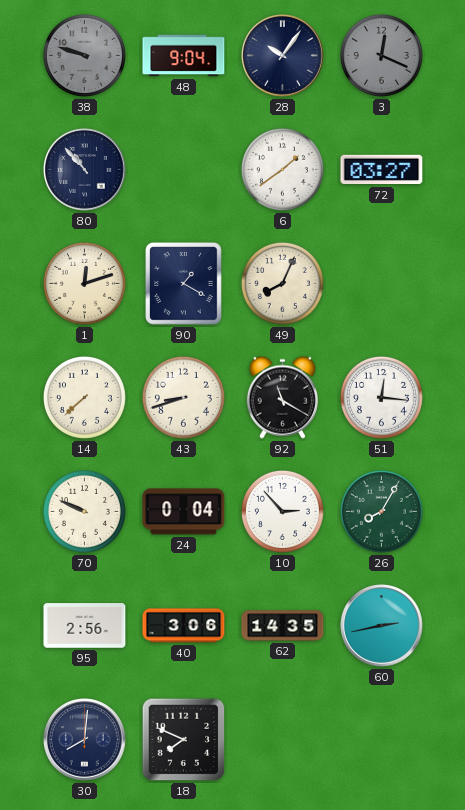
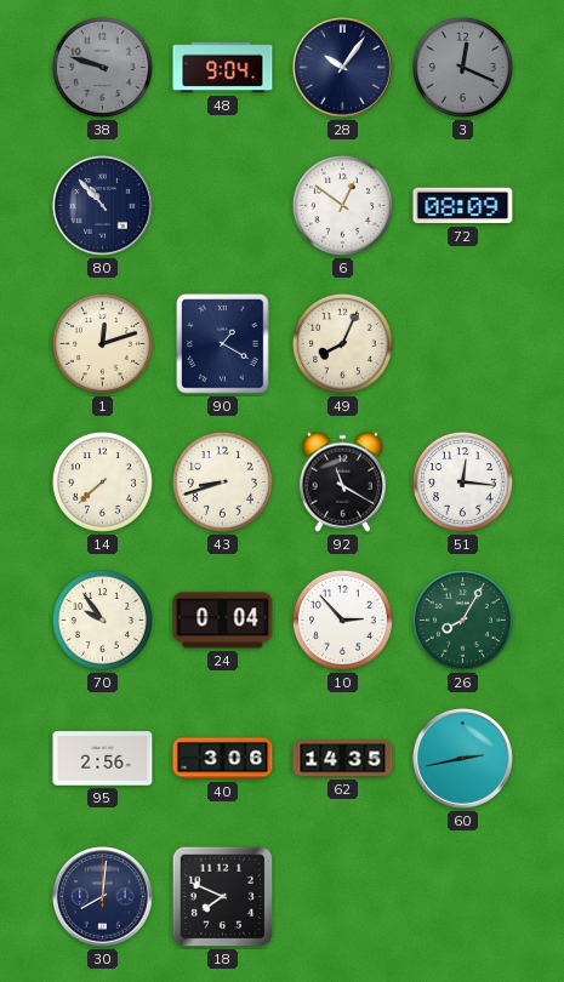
6: 1:39 -> 12:51 (342, 205)
72: 03:27 -> 08:09 (463, 206)
70: 9:49 -> 9:54 (102, 620)
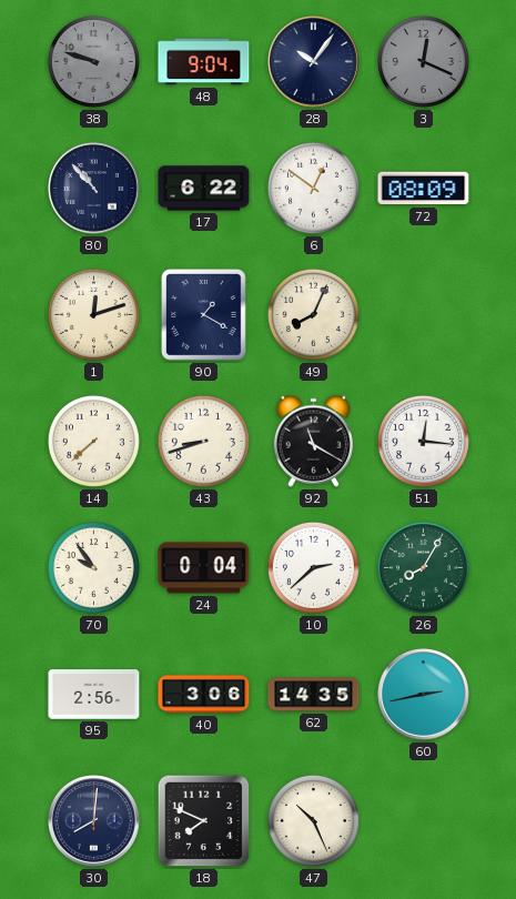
17: none -> 6:22 (204, 189)
10: 2:53 -> 2:38 (313, 567)
47: none -> 10:26 (313, 820)
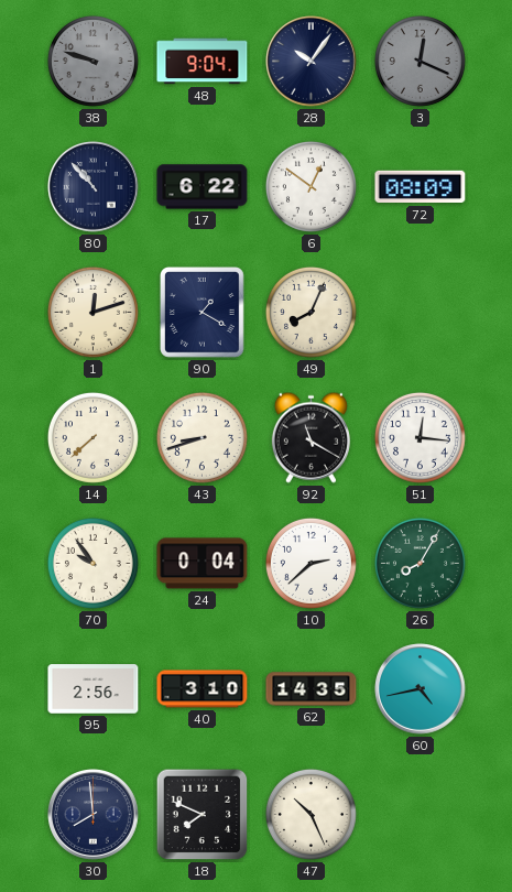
40: 3:06 -> 3:10 (203, 689)
60: 2:43 -> 4:43 (421, 689)
30: 8:01 -> 7:59 (94, 815)
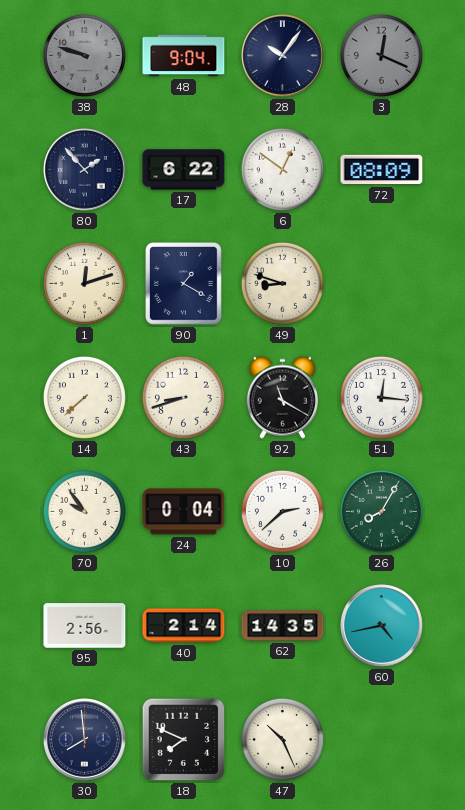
80: 10:53 -> 1:53 (85, 170)
49: 8:04 -> 8:48 (282, 283)
40: 3:10 -> 2:14 (184, 626)
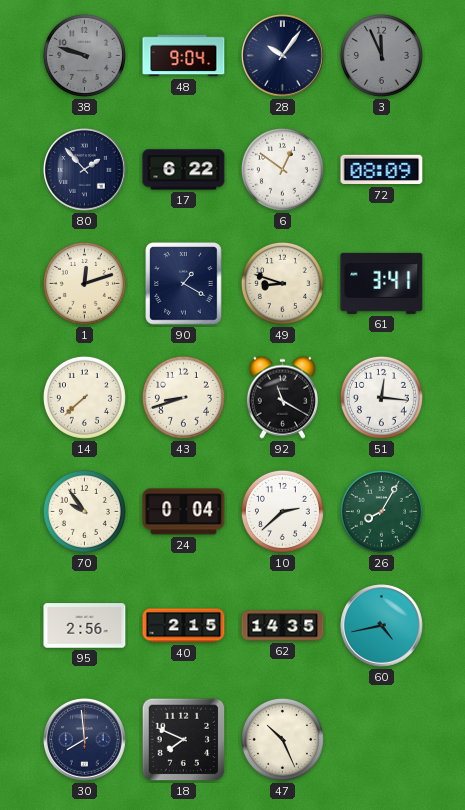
3: 12:19 -> 11:56 (381, 55)
61: none -> 3:41 (382, 283)
40: 2:14 -> 2:15 (184, 626)
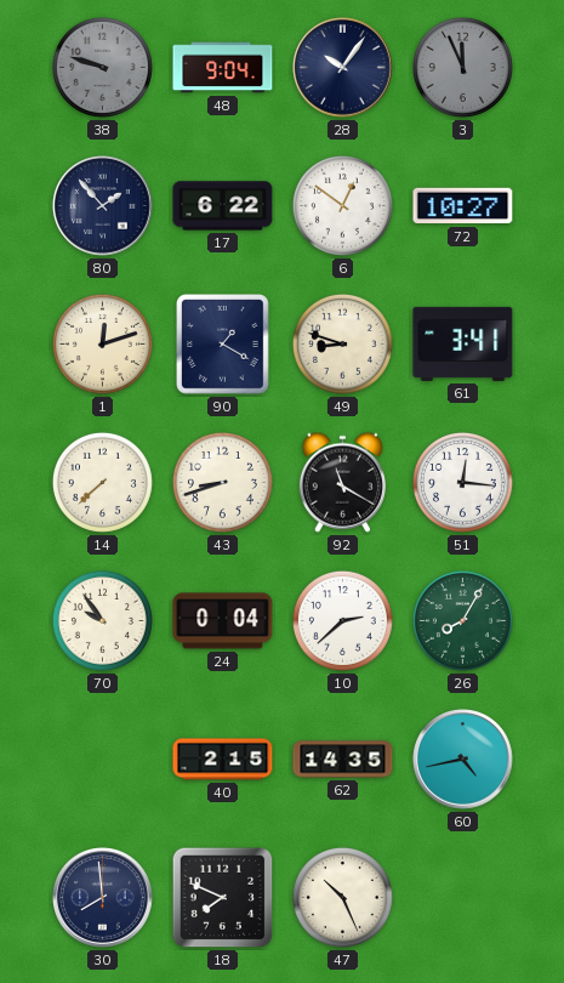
72: 08:09 -> 10:27 (463, 206)
95: 2:56 -> none (85, 626)
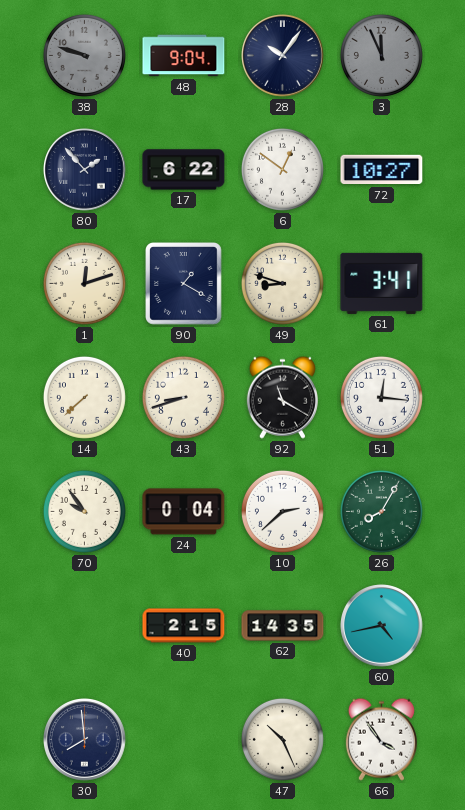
18: 7:49 -> none (223, 898)
66: none -> 3:54 (381, 739)
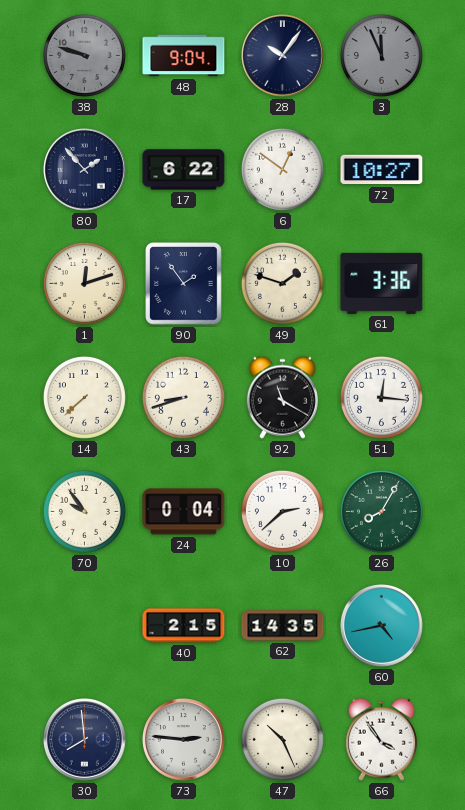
90: 1:20 -> 1:54 (184, 284)
49: 8:48 -> 1:48 (282, 283)
61: 3:41 -> 3:36 (382, 283)
73: none -> 2:46 (184, 740)
